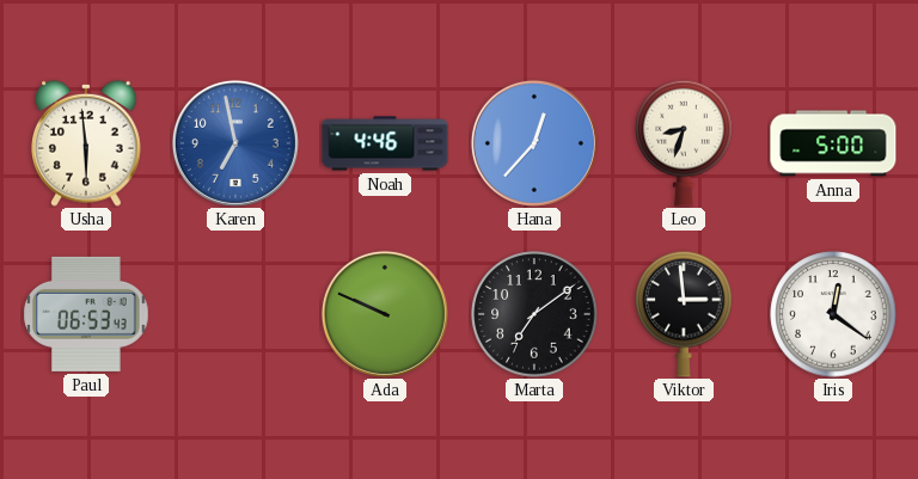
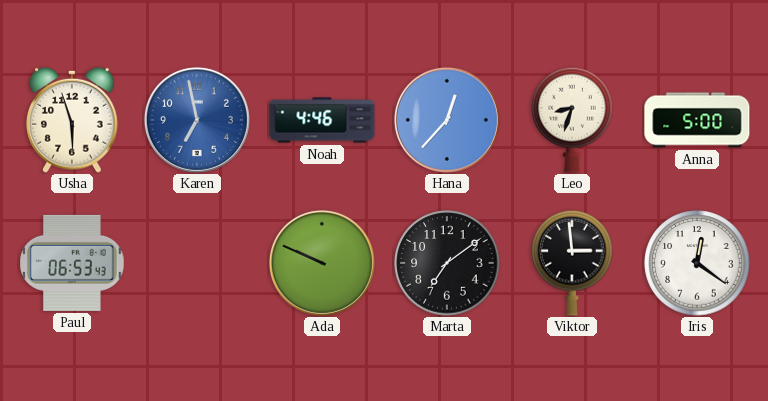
Usha: 5:59 -> 5:57 (72, 120)
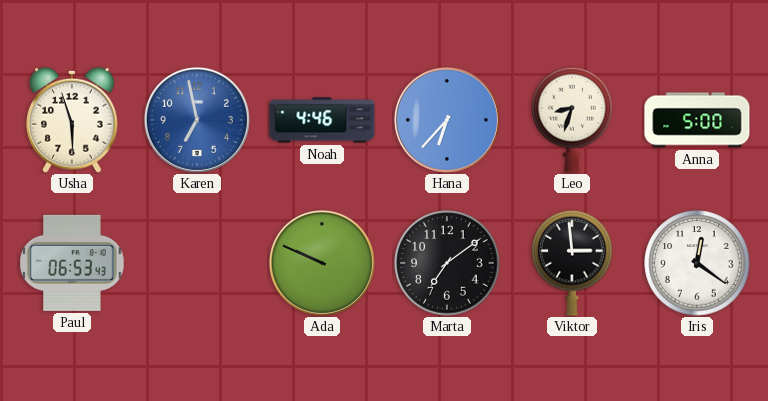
Hana: 12:37 -> 6:37 (447, 120)
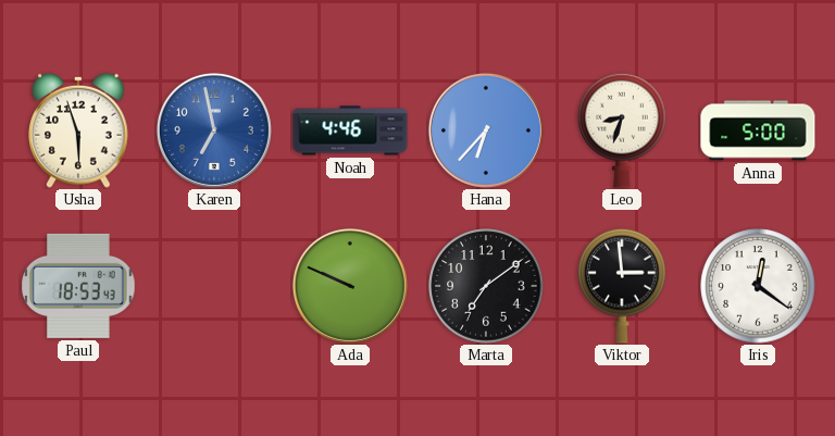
Paul: 06:53 -> 18:53 (78, 286)
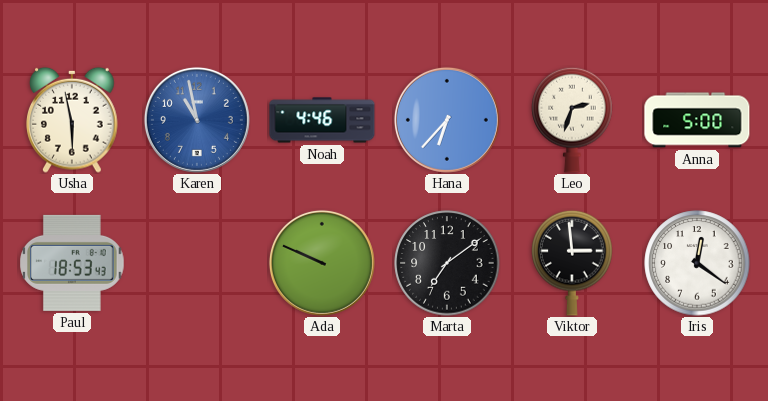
Usha: 5:57 -> 5:58 (72, 120)
Karen: 6:58 -> 10:58 (197, 120)
Leo: 8:33 -> 2:33 (572, 120)
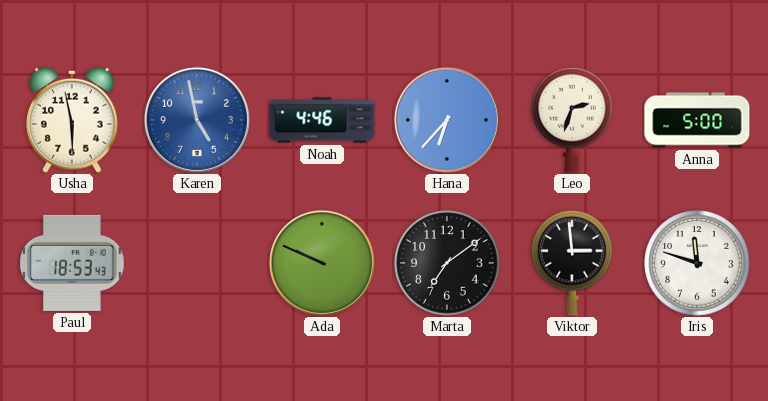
Karen: 10:58 -> 4:58 (197, 120)
Iris: 12:21 -> 11:48 (697, 263)
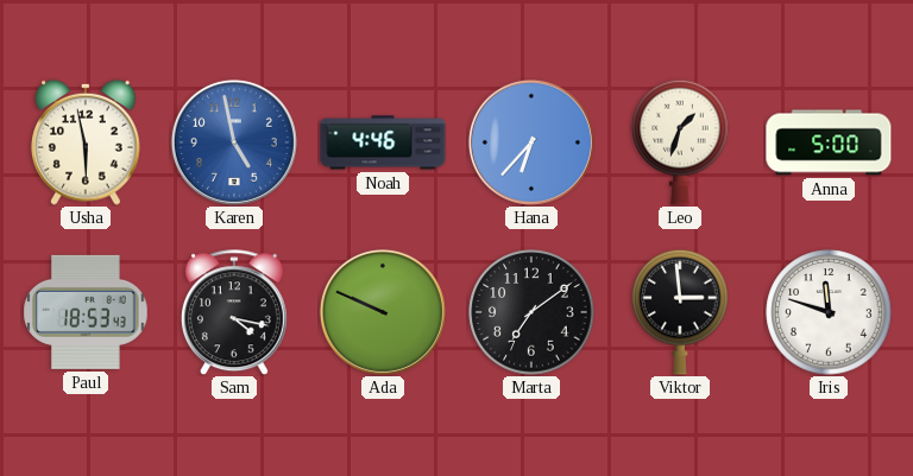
Leo: 2:33 -> 1:33 (680, 142)
Sam: none -> 4:17 (234, 312)
